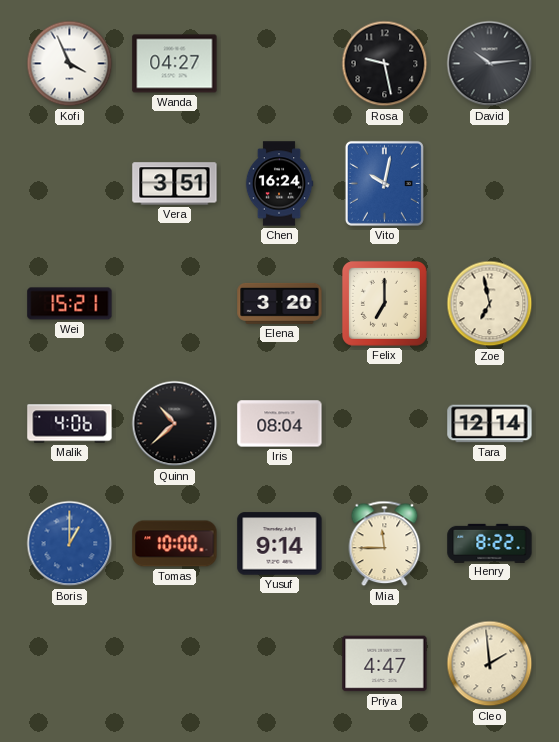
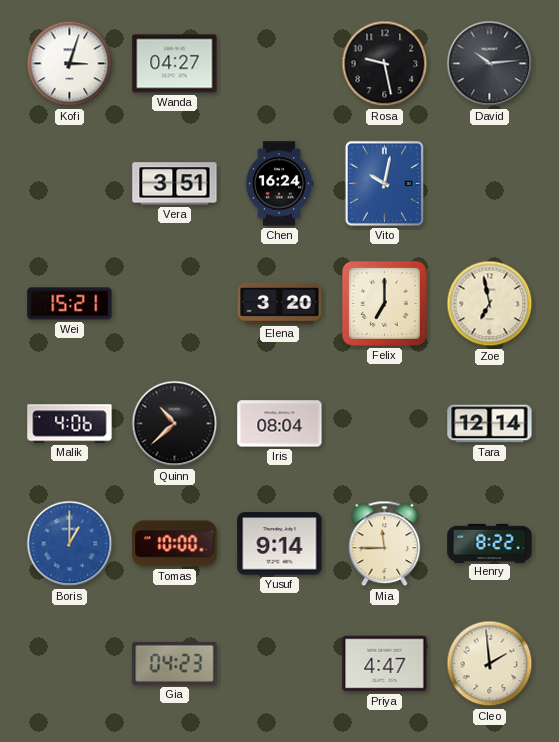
Kofi: 3:56 -> 3:03 (70, 64)
Gia: none -> 04:23 (175, 663)
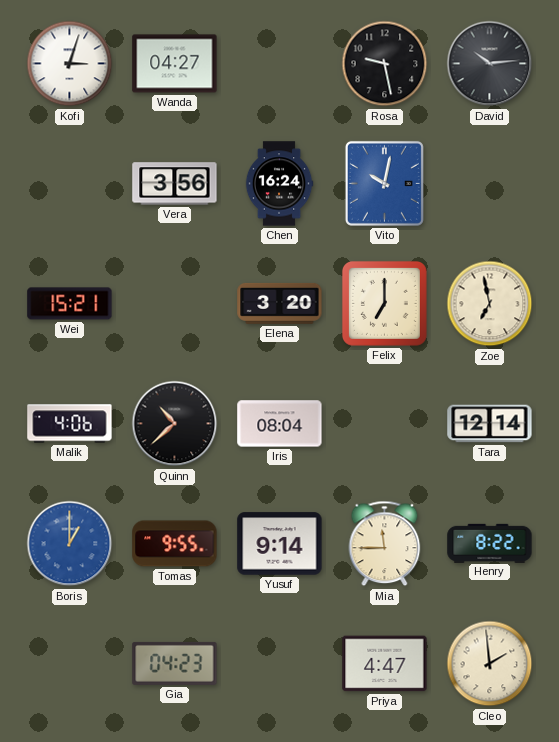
Vera: 3:51 -> 3:56 (175, 184)
Tomas: 10:00 -> 9:55 (175, 544)
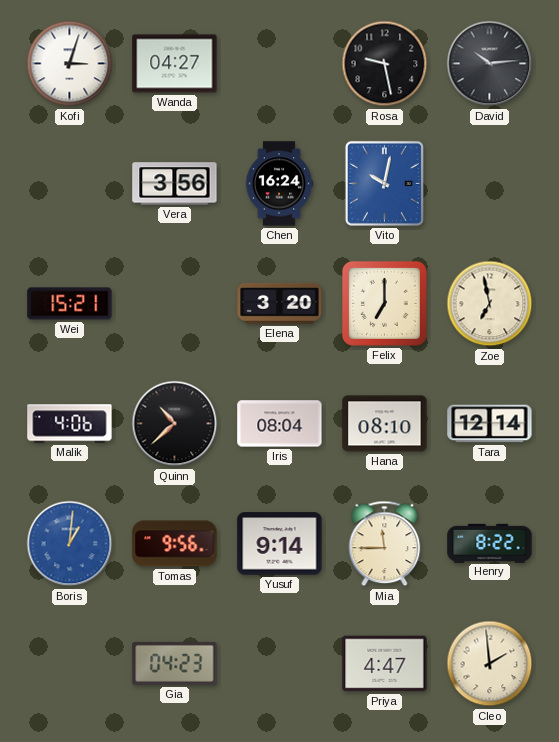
Hana: none -> 08:10 (385, 424)
Boris: 1:00 -> 1:01 (70, 544)
Tomas: 9:55 -> 9:56 (175, 544)
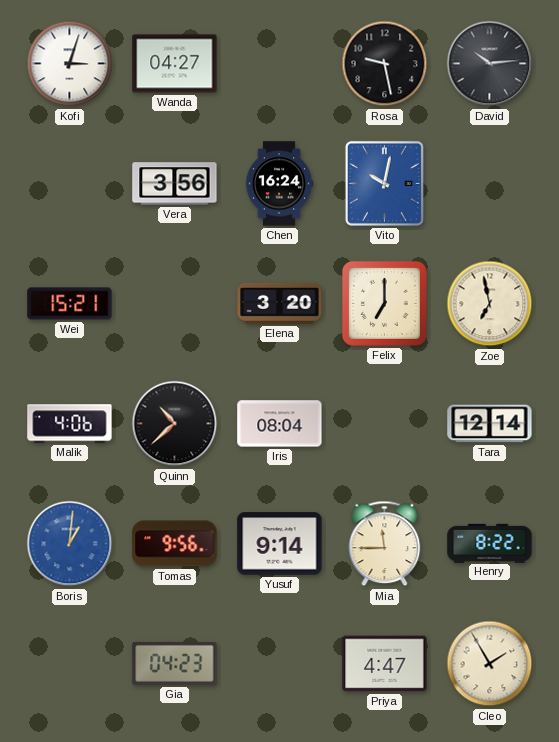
Hana: 08:10 -> none (385, 424)
Cleo: 1:59 -> 1:55 (490, 664)
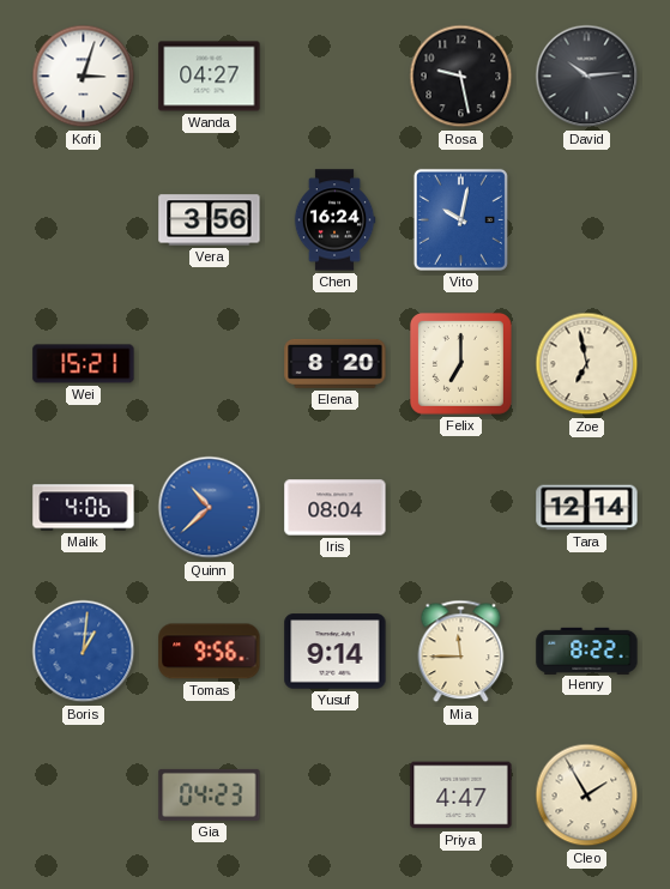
Elena: 3:20 -> 8:20 (336, 363)
Quinn dial: black -> blue (210, 508)
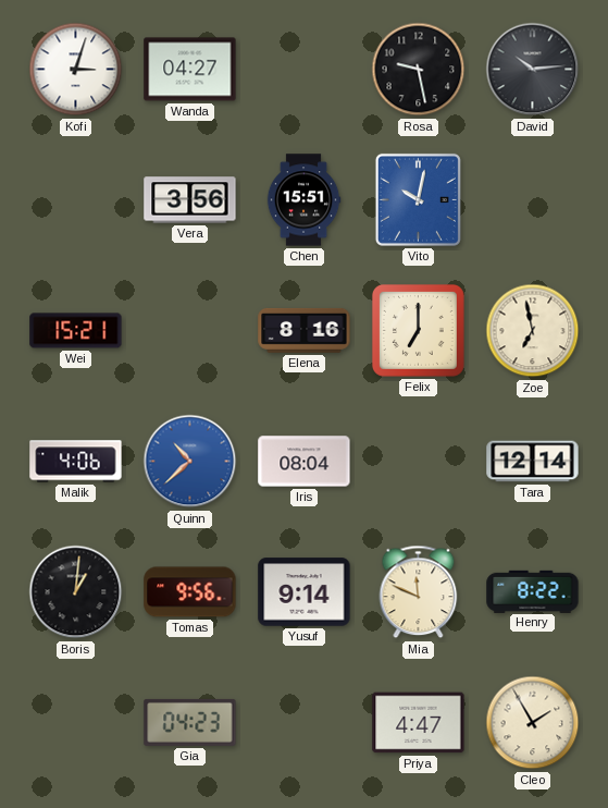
Chen: 16:24 -> 15:51 (303, 200)
Elena: 8:20 -> 8:16 (305, 330)
Boris dial: blue -> black (76, 592)
Mia: 11:45 -> 11:49 (419, 592)
